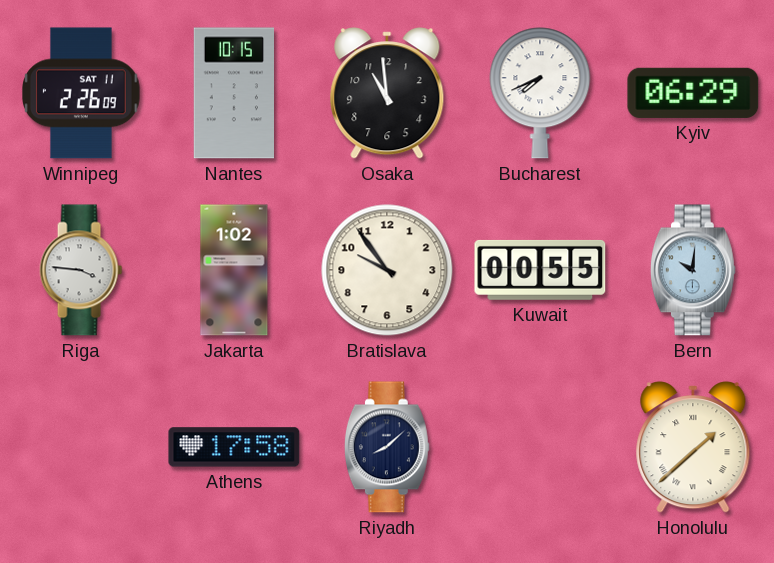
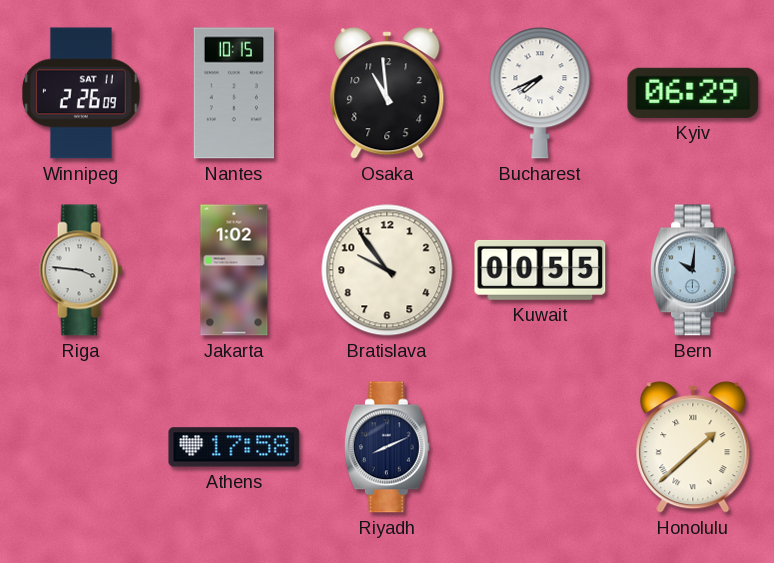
Riyadh: 8:08 -> 8:11 (387, 447)
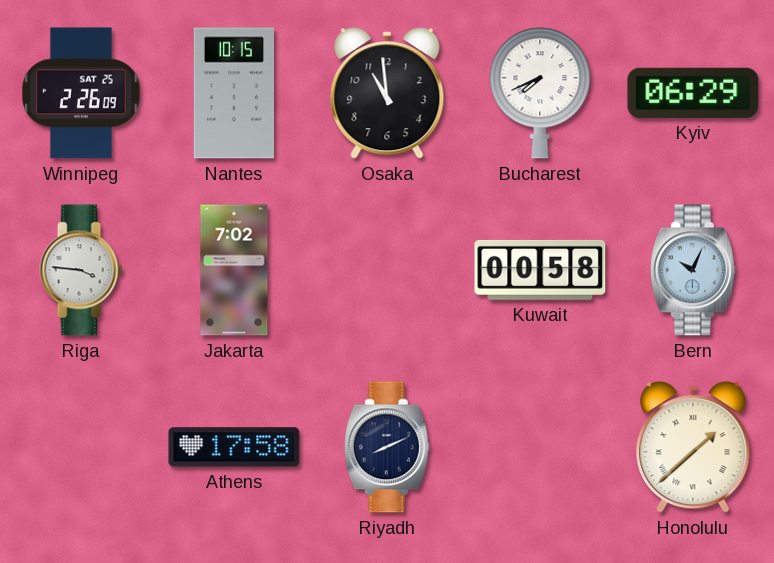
Winnipeg date: SAT 11 -> SAT 25 (82, 93)
Jakarta: 1:02 -> 7:02 (234, 270)
Bratislava: 9:54 -> none (387, 270)
Kuwait: 00:55 -> 00:58 (540, 270)
Bern: 10:01 -> 10:04 (693, 270)
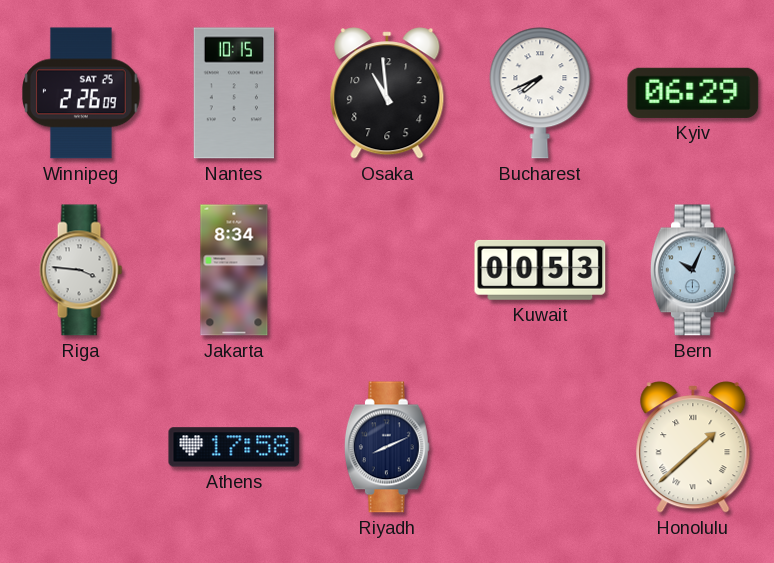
Jakarta: 7:02 -> 8:34 (234, 270)
Kuwait: 00:58 -> 00:53 (540, 270)
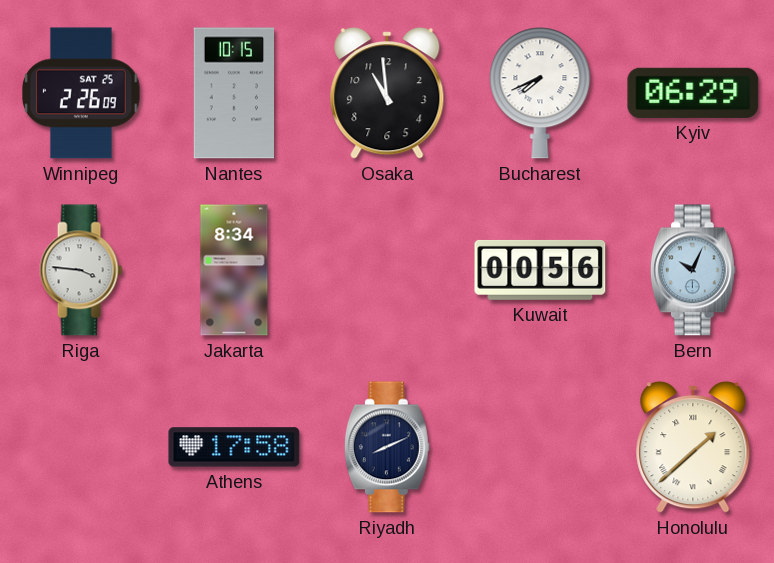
Kuwait: 00:53 -> 00:56 (540, 270)
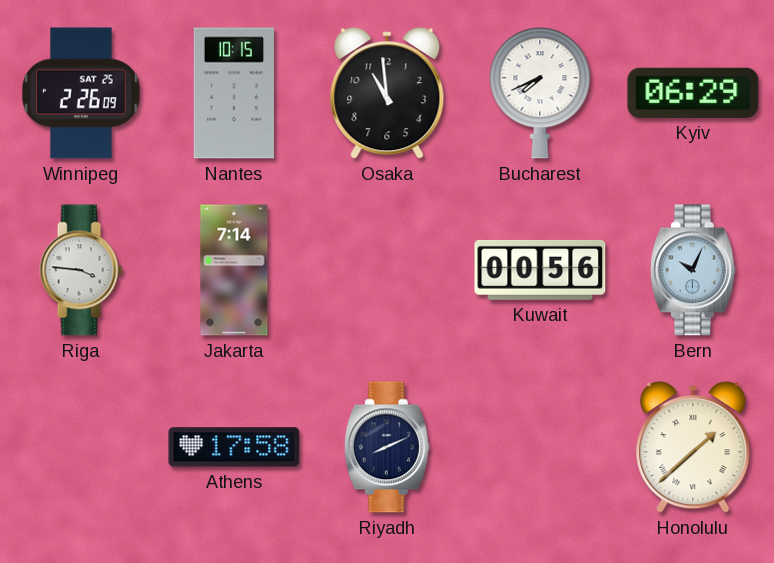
Jakarta: 8:34 -> 7:14 (234, 270)
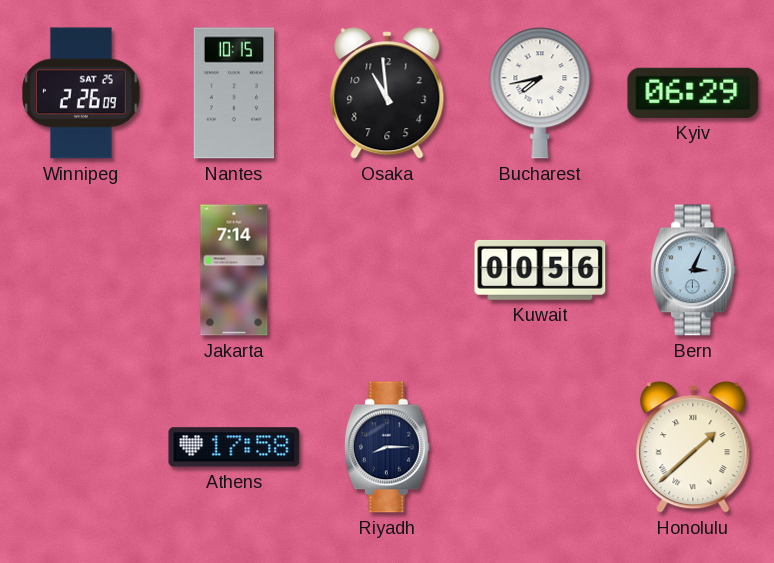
Bucharest: 7:41 -> 7:43 (540, 93)
Riga: 3:46 -> none (81, 270)
Bern: 10:04 -> 3:04 (693, 270)
Riyadh: 8:11 -> 8:15 (387, 447)
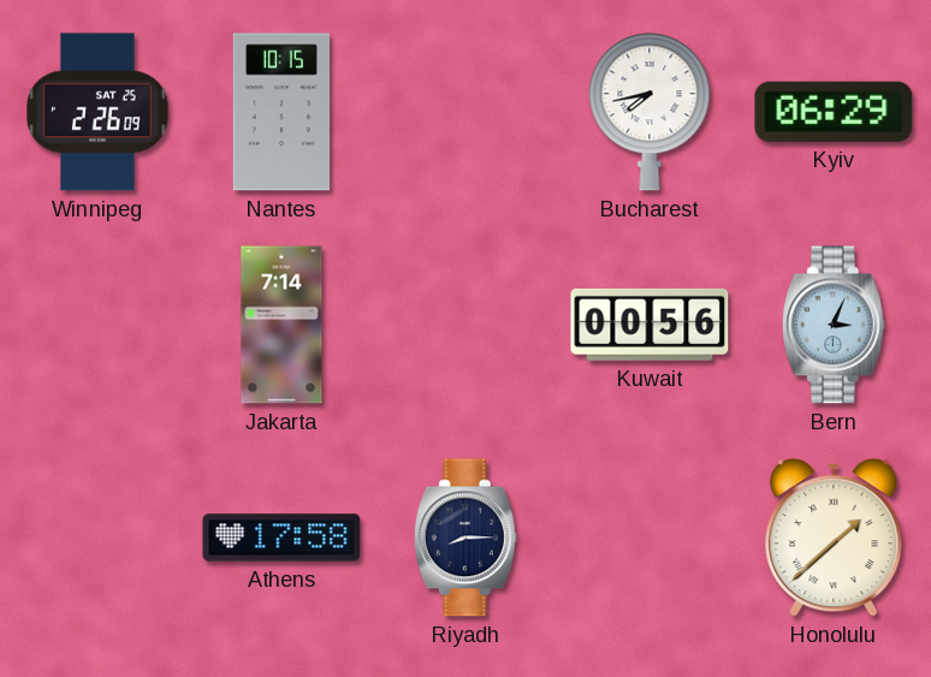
Osaka: 10:59 -> none (387, 93)
